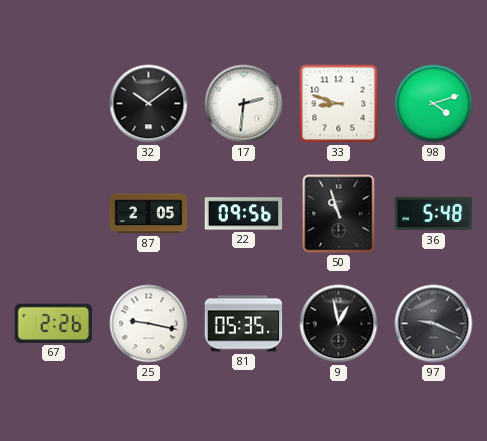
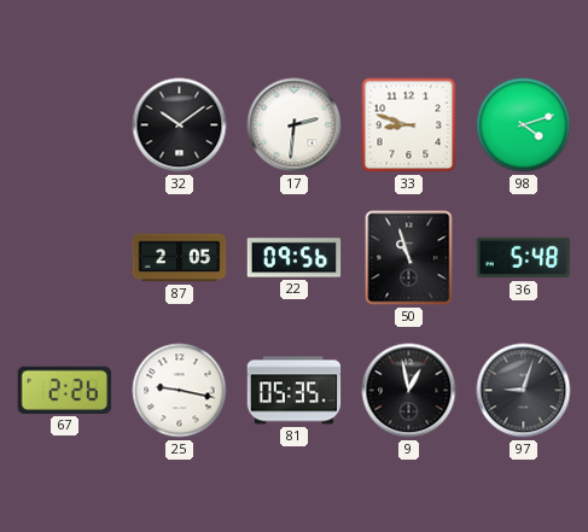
97: 9:19 -> 9:03 (524, 391)
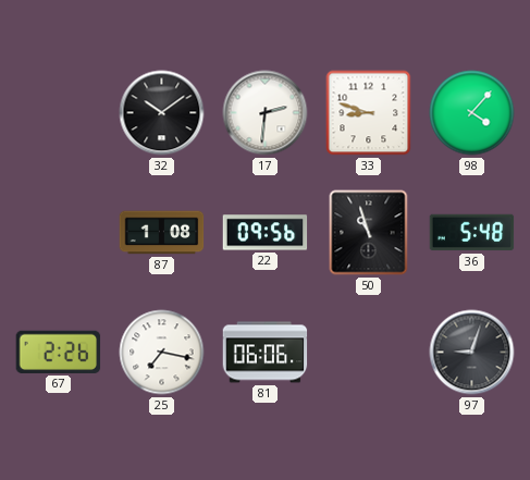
98: 4:12 -> 4:07 (472, 113)
87: 2:05 -> 1:08 (162, 233)
25: 9:17 -> 7:17 (162, 353)
81: 05:35 -> 06:06 (266, 353)
9: 12:58 -> none (409, 391)
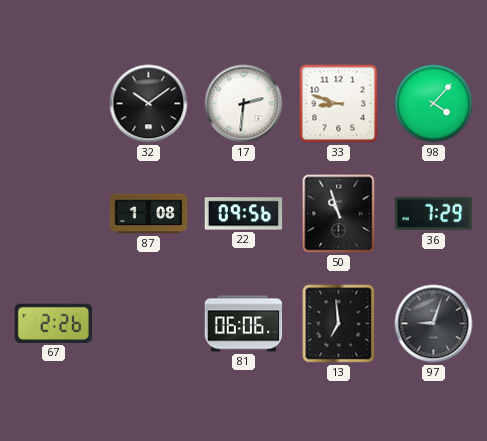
36: 5:48 -> 7:29 (434, 214)
25: 7:17 -> none (162, 353)
13: none -> 6:59 (339, 324)
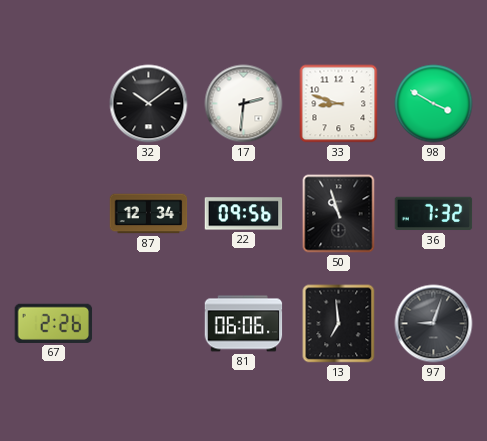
98: 4:07 -> 3:50 (434, 104)
87: 1:08 -> 12:34 (149, 214)
36: 7:29 -> 7:32 (434, 214)
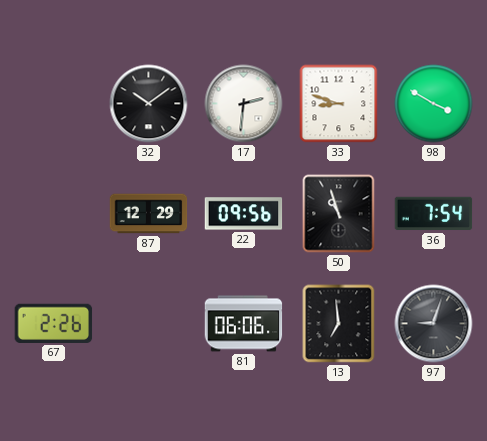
87: 12:34 -> 12:29 (149, 214)
36: 7:32 -> 7:54 (434, 214)
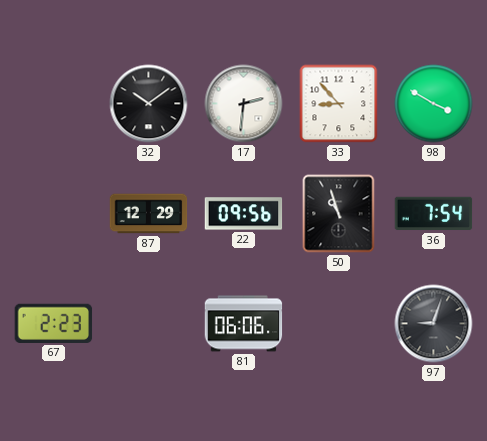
33: 8:48 -> 8:53 (339, 104)
67: 2:26 -> 2:23 (54, 323)
13: 6:59 -> none (339, 324)
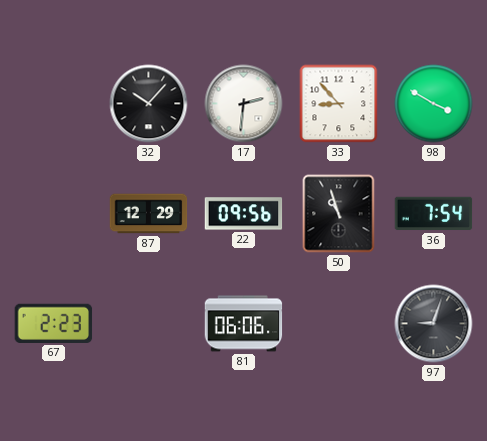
32: 10:09 -> 10:07 (149, 104)
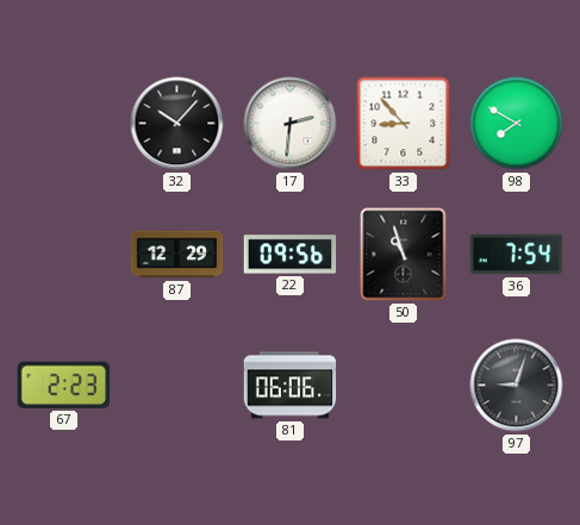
98: 3:50 -> 7:50 (517, 124)
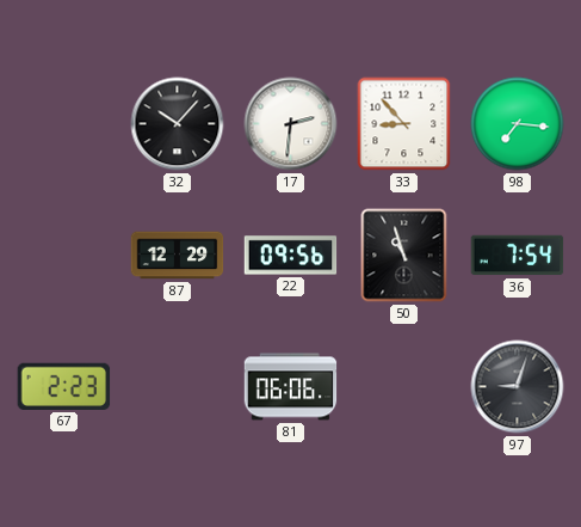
98: 7:50 -> 7:16 (518, 124)
